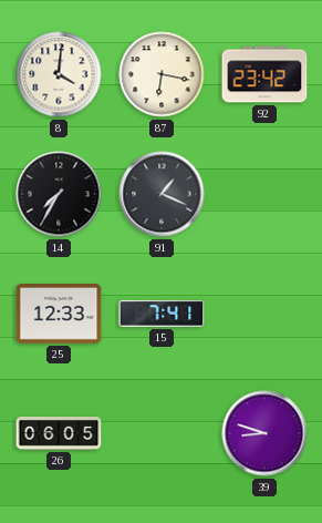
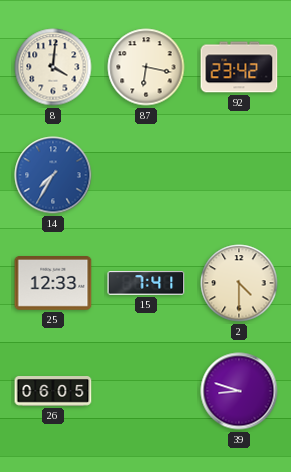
14 dial: black -> blue (53, 175)
91: 1:19 -> none (162, 194)
2: none -> 4:30 (239, 283)
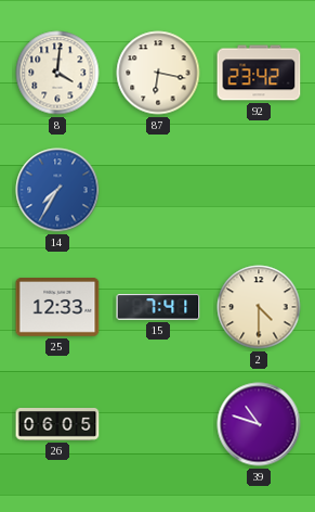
39: 8:48 -> 10:48 (259, 424)
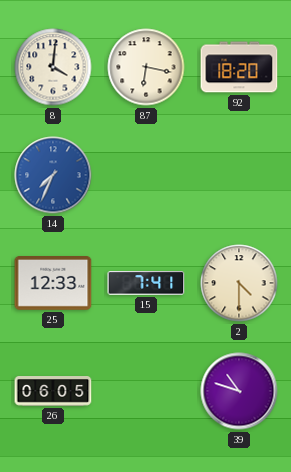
92: 23:42 -> 18:20 (239, 67)
14: 7:35 -> 7:34 (53, 175)
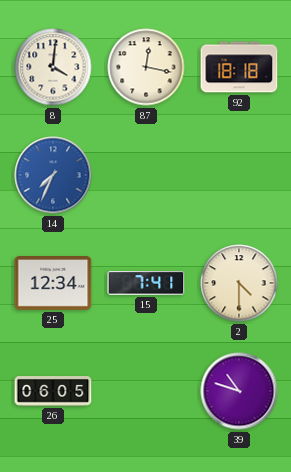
87: 6:17 -> 12:17 (146, 67)
92: 18:20 -> 18:18 (239, 67)
25: 12:33 -> 12:34 (53, 284)
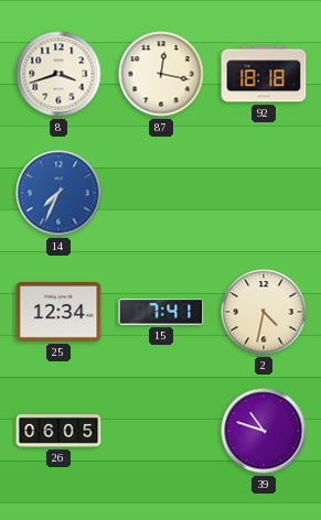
8: 4:01 -> 3:42 (58, 74)
2: 4:30 -> 4:32 (264, 312)
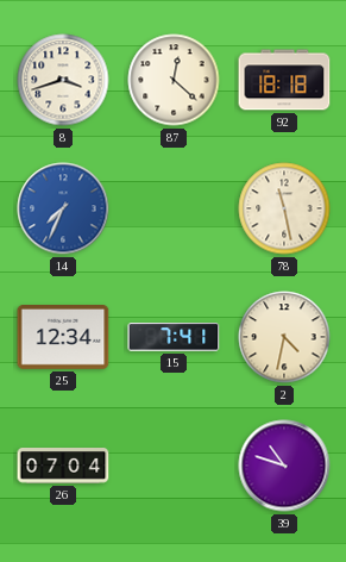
87: 12:17 -> 12:22 (174, 80)
78: none -> 11:28 (284, 208)
26: 06:05 -> 07:04 (63, 467)
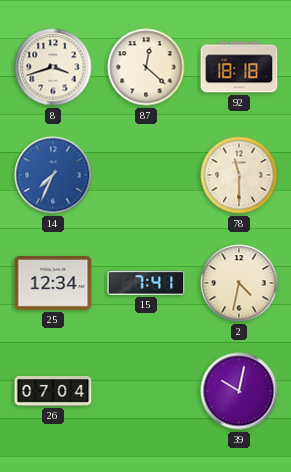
78: 11:28 -> 11:30 (239, 175)
39: 10:48 -> 10:02 (239, 391)
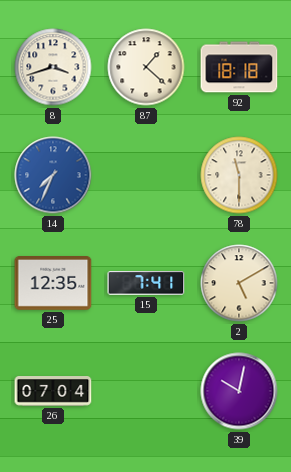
87: 12:22 -> 1:22 (146, 67)
25: 12:34 -> 12:35 (53, 284)
2: 4:32 -> 5:10 (239, 283)
